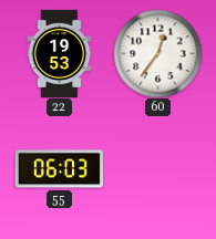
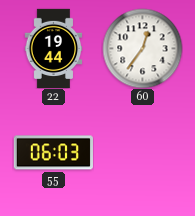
22: 19:53 -> 19:44 (54, 48)
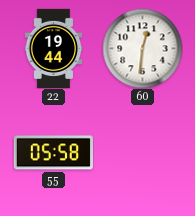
60: 12:36 -> 12:31 (142, 48)
55: 06:03 -> 05:58 (53, 153)
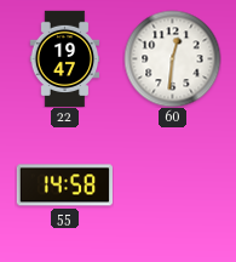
22: 19:44 -> 19:47 (65, 58)
55: 05:58 -> 14:58 (64, 186)
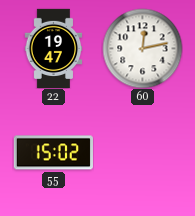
60: 12:31 -> 12:13 (142, 48)
55: 14:58 -> 15:02 (53, 153)
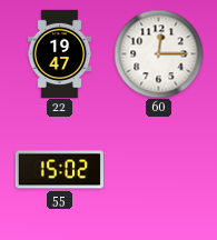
60: 12:13 -> 12:15 (158, 53)
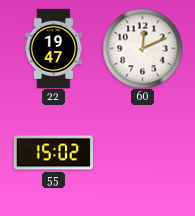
60: 12:15 -> 12:11 (142, 48)
